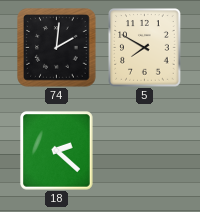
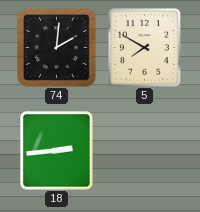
18: 2:22 -> 2:44 (57, 151)
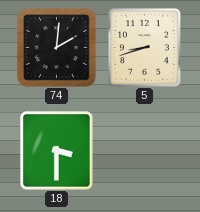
5: 7:50 -> 8:42 (145, 48)
18: 2:44 -> 3:30 (57, 151)
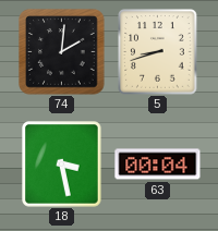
18: 3:30 -> 3:28 (62, 165)
63: none -> 00:04 (158, 165)
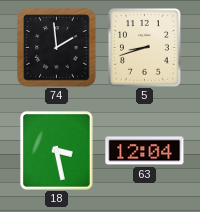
74: 2:01 -> 1:59 (57, 48)
63: 00:04 -> 12:04 (145, 151)
